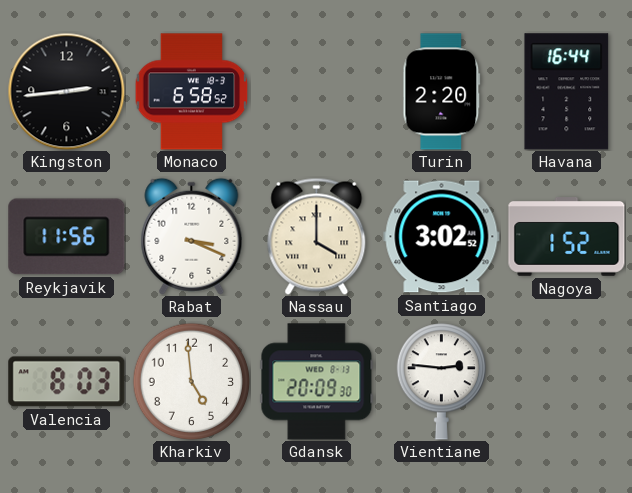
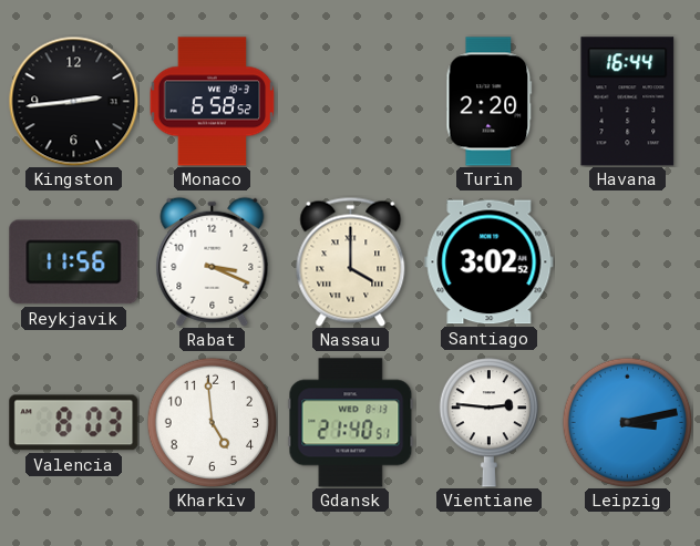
Nagoya: 1:52 -> none (567, 237)
Gdansk: 20:09 -> 21:40 (351, 423)
Leipzig: none -> 3:13 (627, 422)
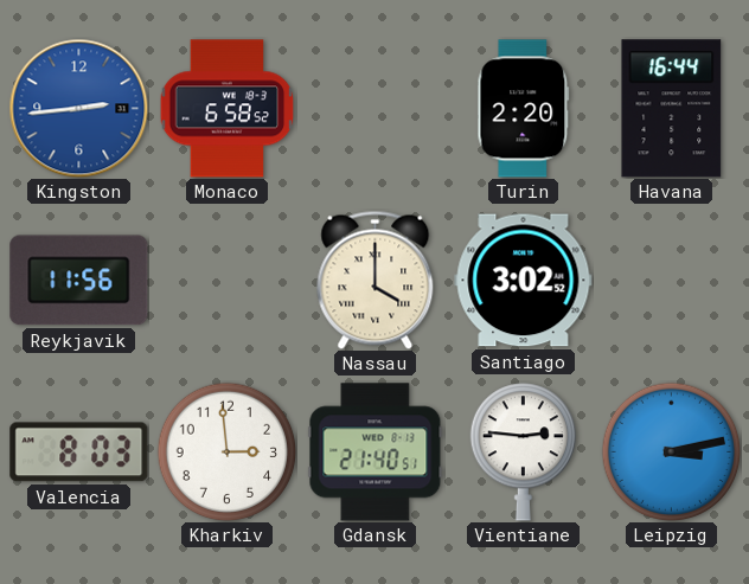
Kingston dial: black -> blue (78, 108)
Rabat: 3:19 -> none (213, 261)
Kharkiv: 4:59 -> 2:59 (226, 451)
